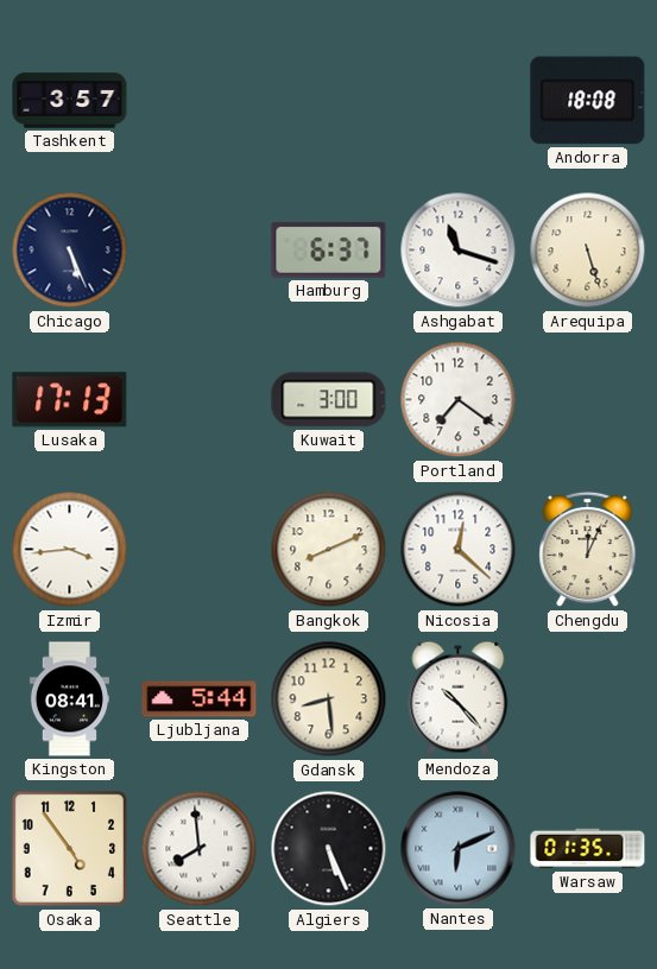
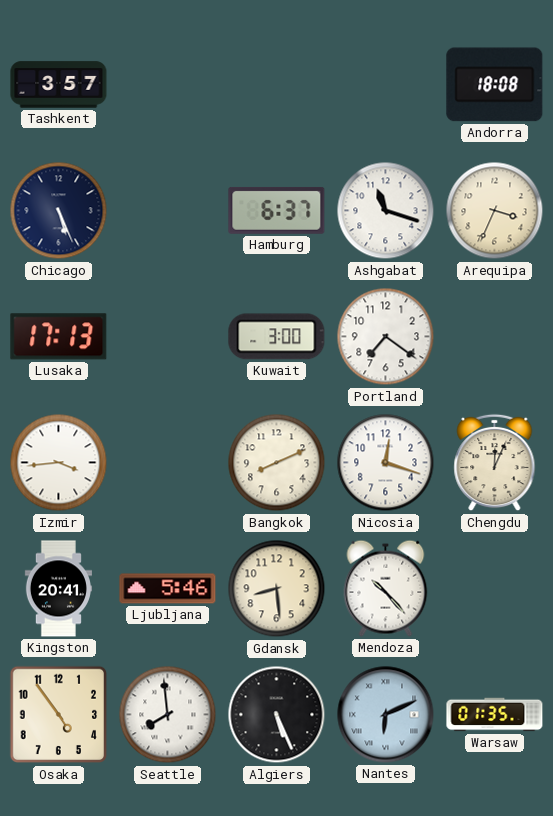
Arequipa: 5:27 -> 3:34 (495, 211)
Nicosia: 12:22 -> 12:18 (386, 463)
Kingston: 08:41 -> 20:41 (58, 589)
Ljubljana: 5:44 -> 5:46 (168, 589)
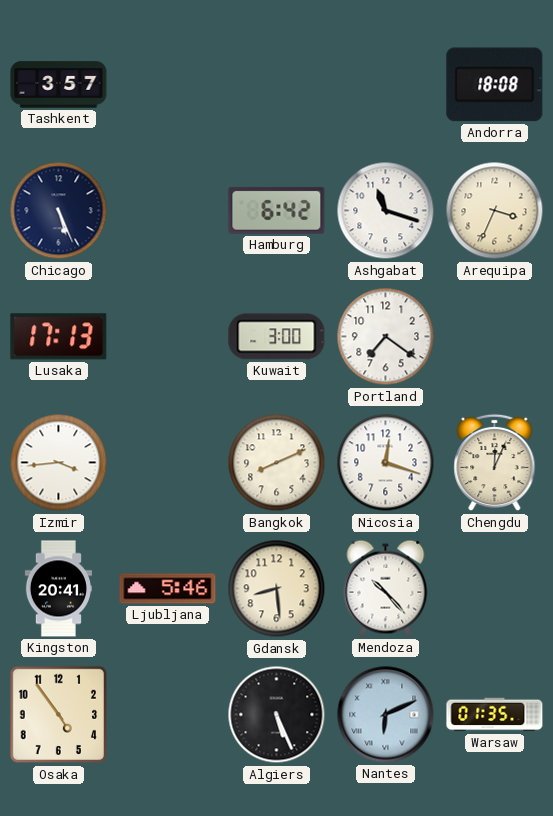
Hamburg: 6:37 -> 6:42 (277, 210)
Seattle: 7:59 -> none (168, 715)
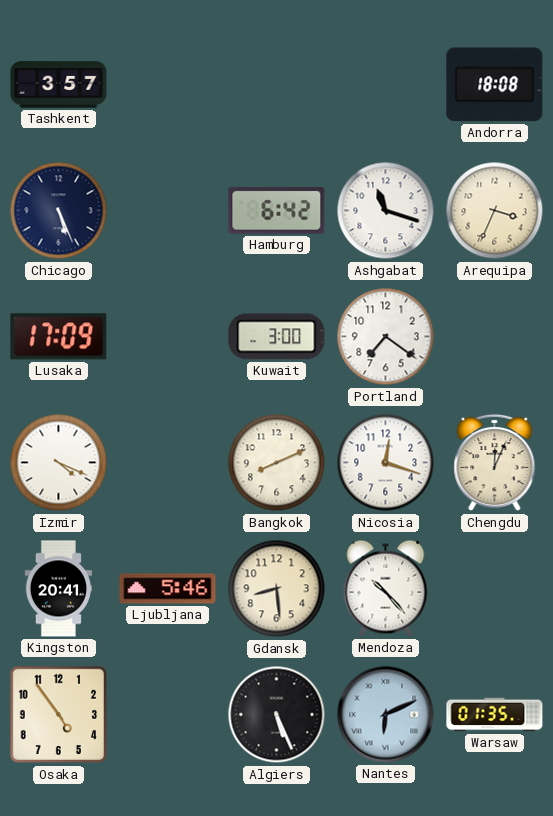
Lusaka: 17:13 -> 17:09 (59, 337)
Izmir: 3:44 -> 4:19 (59, 463)
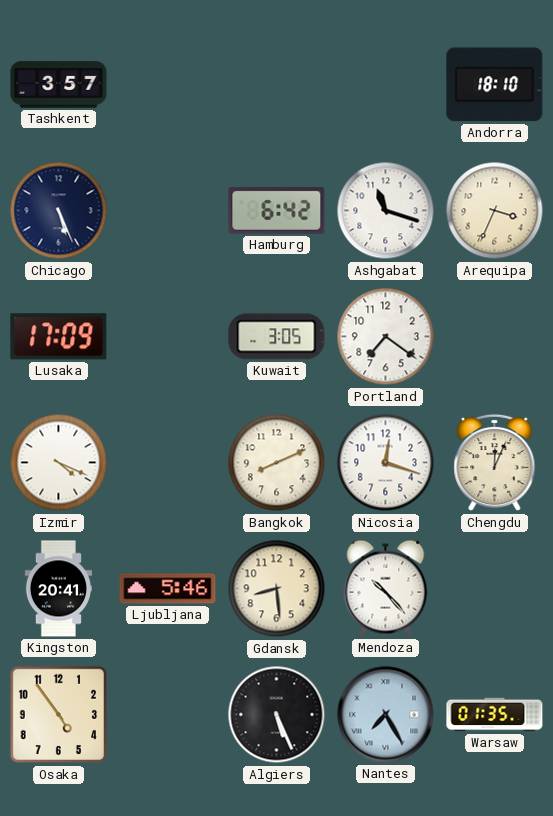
Andorra: 18:08 -> 18:10 (495, 85)
Kuwait: 3:00 -> 3:05 (277, 337)
Nantes: 6:11 -> 7:25 (386, 715)
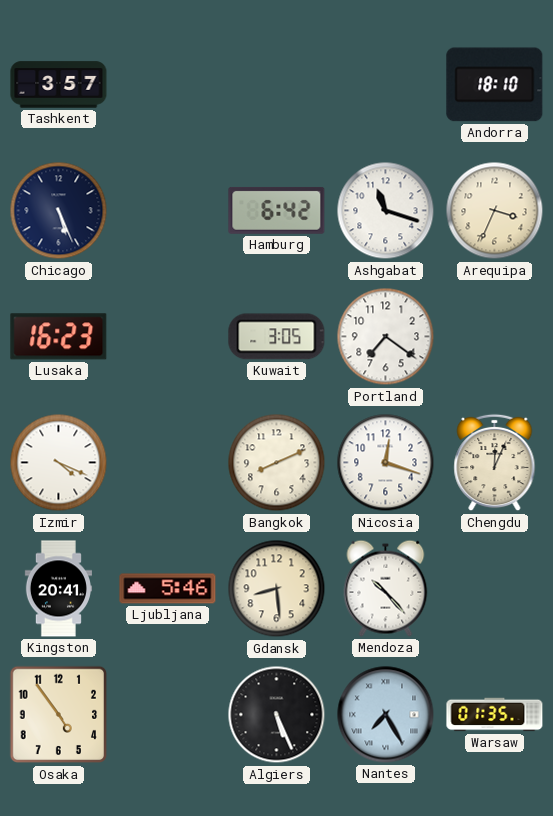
Lusaka: 17:09 -> 16:23 (59, 337)
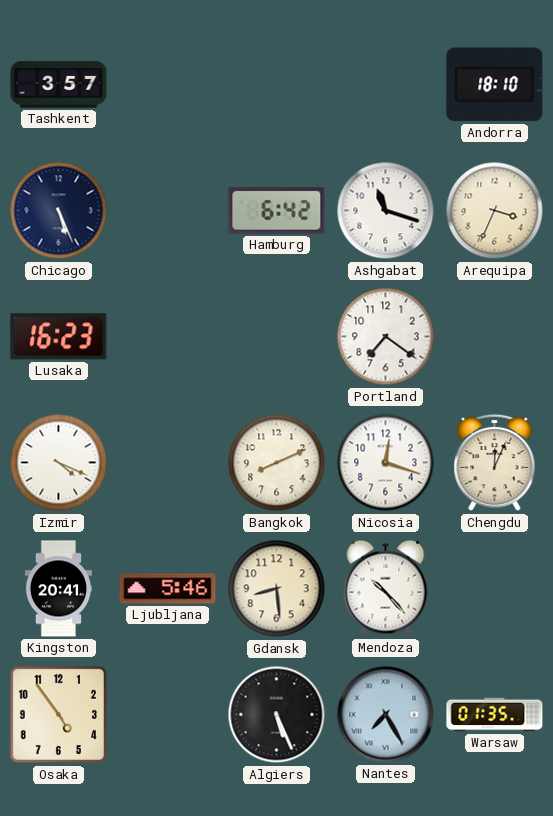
Kuwait: 3:05 -> none (277, 337)
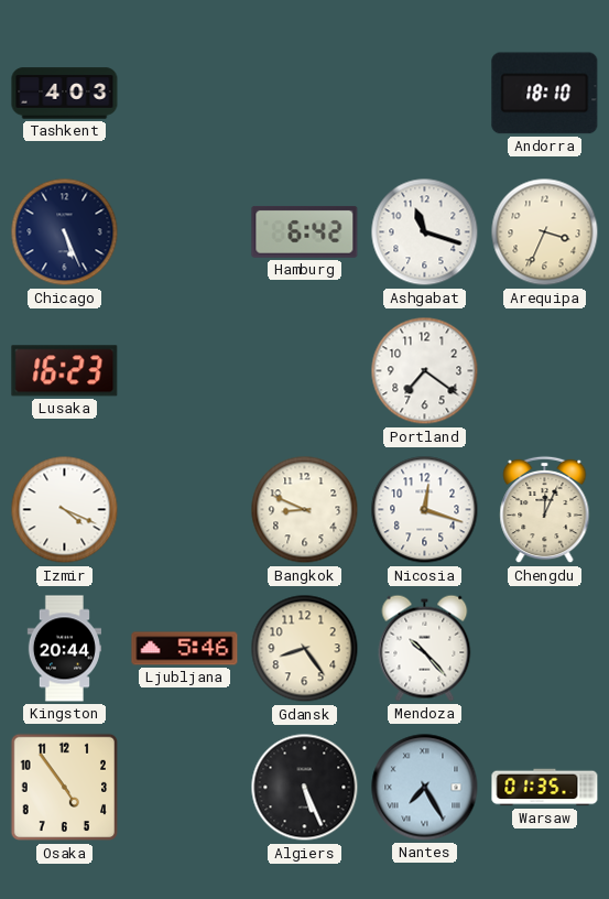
Tashkent: 3:57 -> 4:03 (65, 94)
Bangkok: 8:11 -> 8:49 (305, 510)
Kingston: 20:41 -> 20:44 (64, 649)
Gdansk: 8:29 -> 8:24 (305, 649)
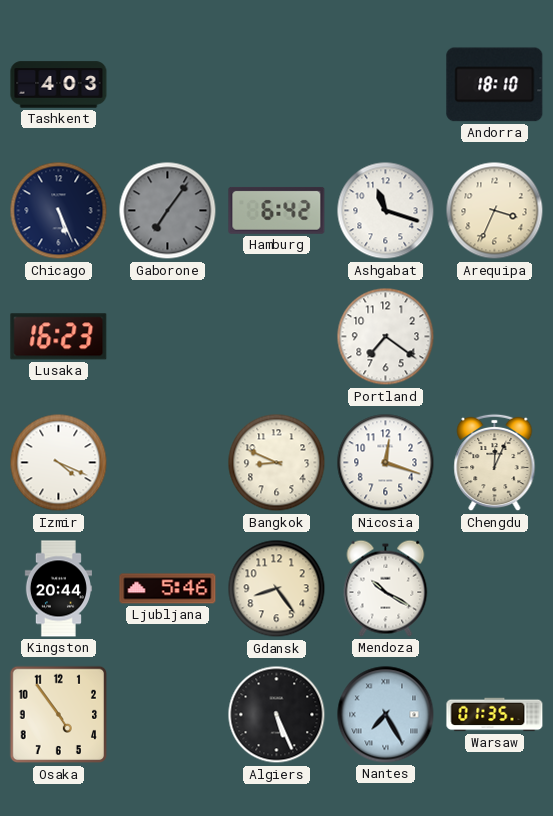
Gaborone: none -> 7:06 (168, 211)
Mendoza: 10:23 -> 10:20 (386, 588)
